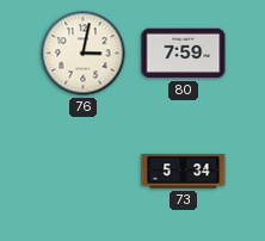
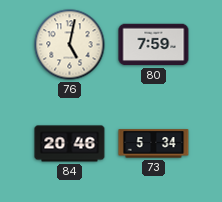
76: 3:02 -> 5:02 (70, 45)
84: none -> 20:46 (70, 144)
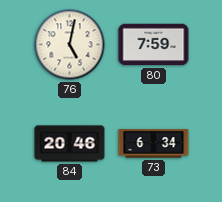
73: 5:34 -> 6:34 (154, 144)
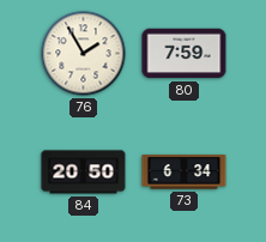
76: 5:02 -> 1:55 (84, 54)
84: 20:46 -> 20:50 (84, 173)
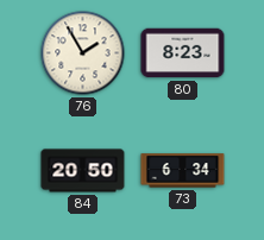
80: 7:59 -> 8:23 (183, 53)
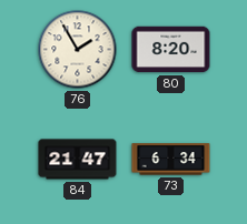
80: 8:23 -> 8:20 (171, 50)
84: 20:50 -> 21:47 (78, 160)
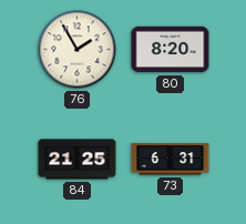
84: 21:47 -> 21:25 (78, 160)
73: 6:34 -> 6:31 (171, 160)
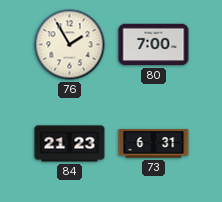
80: 8:20 -> 7:00 (154, 45)
84: 21:25 -> 21:23 (70, 144)
